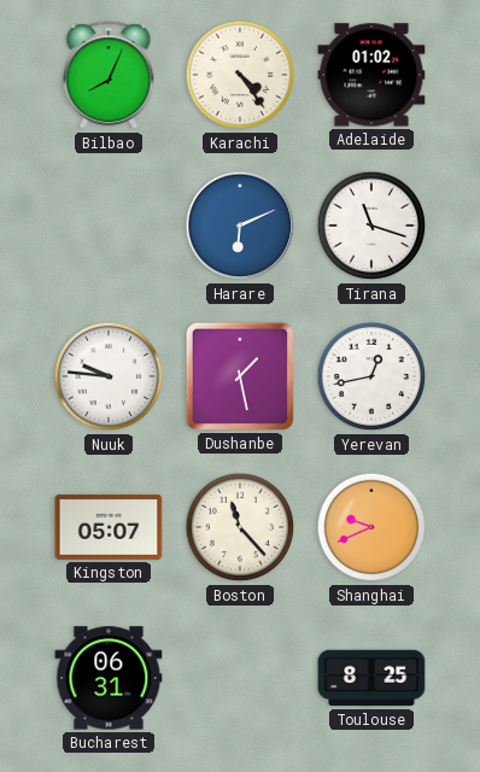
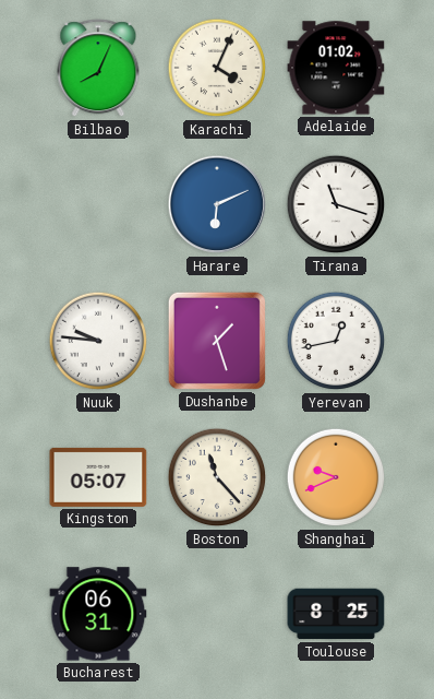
Karachi: 4:24 -> 4:04 (217, 68)
Dushanbe: 1:28 -> 1:27 (217, 341)
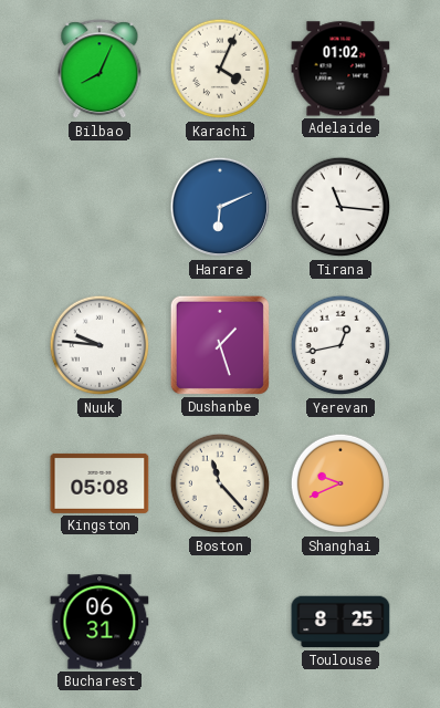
Tirana: 11:18 -> 11:16 (341, 207)
Kingston: 05:07 -> 05:08 (99, 483)
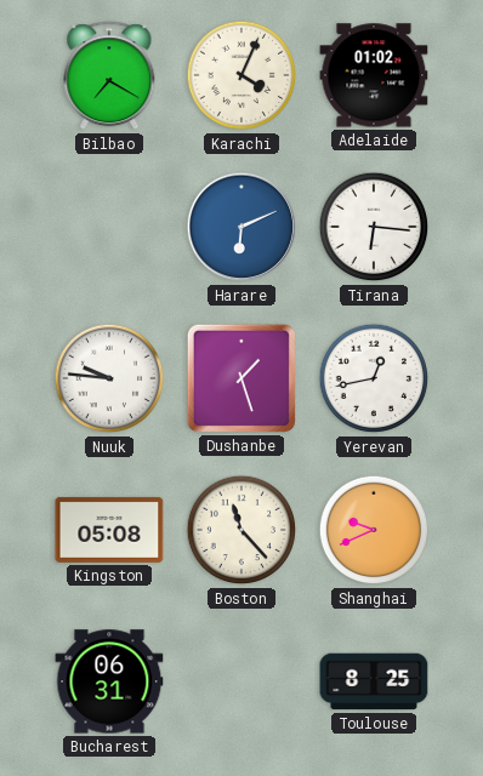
Bilbao: 8:04 -> 7:20 (109, 76)
Tirana: 11:16 -> 6:16 (374, 227)
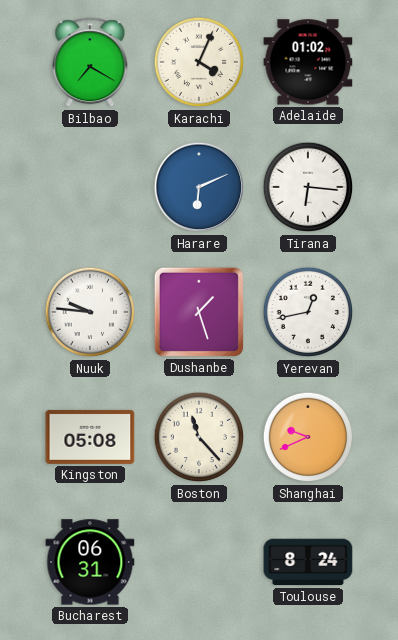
Toulouse: 8:25 -> 8:24 (308, 562)
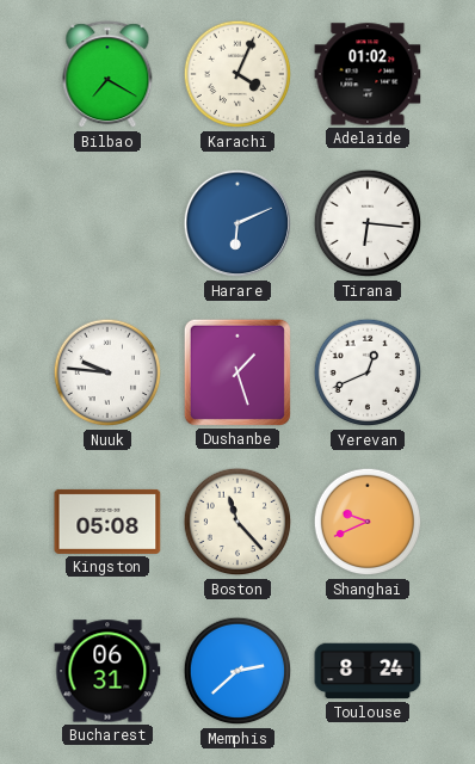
Yerevan: 12:43 -> 12:41 (368, 372)
Memphis: none -> 2:38 (237, 671)
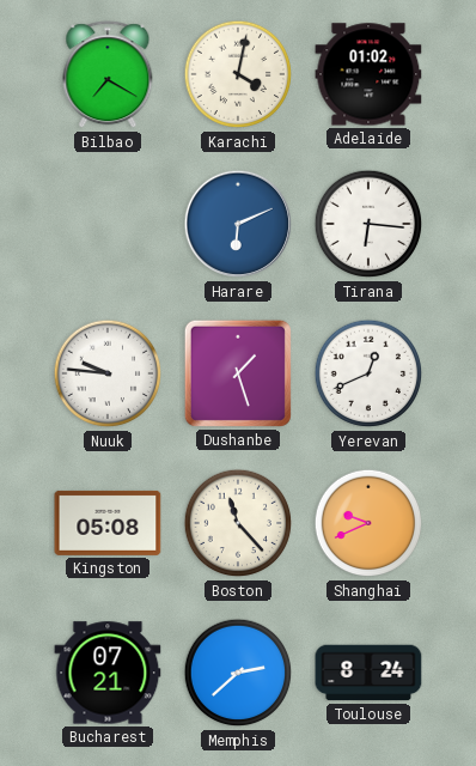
Karachi: 4:04 -> 4:02 (238, 74)
Bucharest: 06:31 -> 07:21 (108, 673)
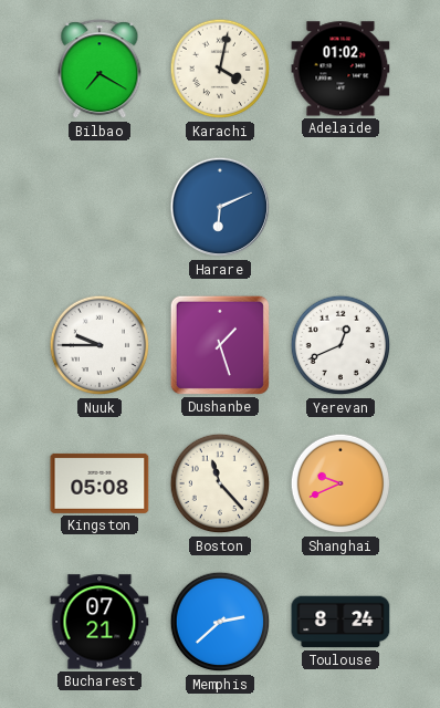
Tirana: 6:16 -> none (368, 224)
Nuuk: 9:46 -> 9:45 (99, 345)
